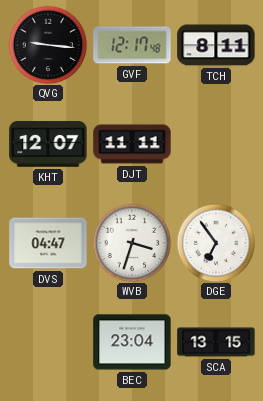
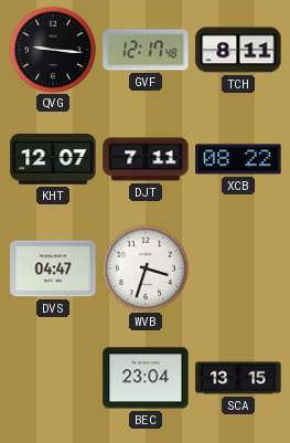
DJT: 11:11 -> 7:11 (146, 159)
XCB: none -> 08:22 (238, 159)
DGE: 6:54 -> none (216, 243)
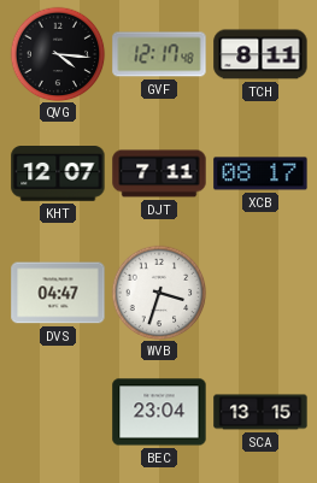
QVG: 9:16 -> 4:16 (58, 54)
XCB: 08:22 -> 08:17 (260, 173)
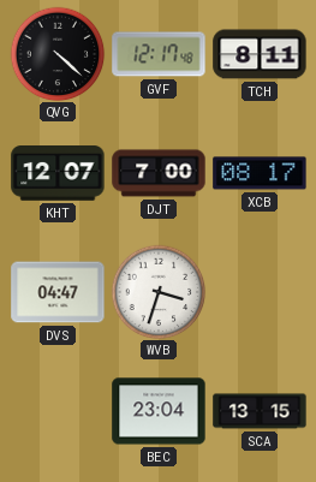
QVG: 4:16 -> 4:22 (58, 54)
DJT: 7:11 -> 7:00 (159, 173)
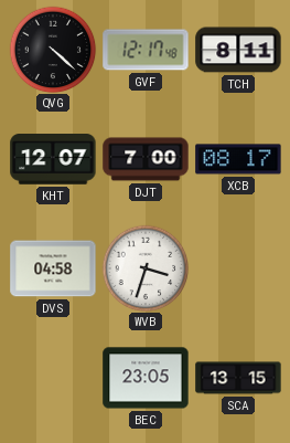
DVS: 04:47 -> 04:58 (53, 268)
BEC: 23:04 -> 23:05 (146, 378)
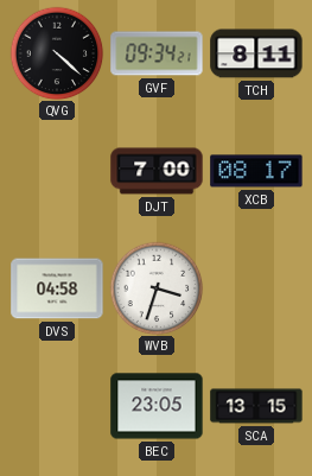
GVF: 12:17 -> 09:34 (157, 53)
KHT: 12:07 -> none (53, 160)
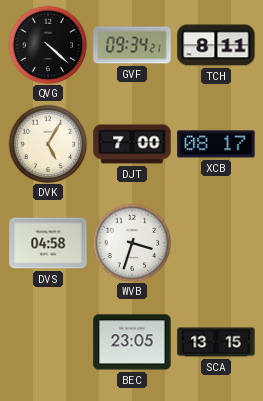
DVK: none -> 5:05 (48, 144)
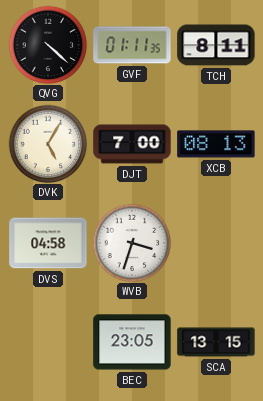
GVF: 09:34 -> 01:11 (132, 45)
XCB: 08:17 -> 08:13 (216, 144)
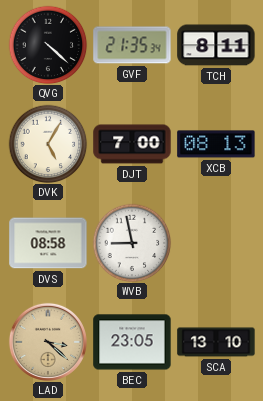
GVF: 01:11 -> 21:35 (132, 45)
DVS: 04:58 -> 08:58 (48, 243)
WVB: 3:33 -> 8:58 (132, 243)
LAD: none -> 3:22 (48, 342)
SCA: 13:15 -> 13:10 (216, 342)
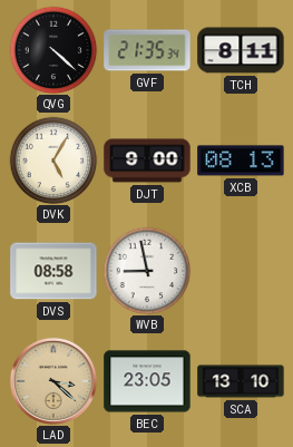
DJT: 7:00 -> 9:00 (147, 161)
